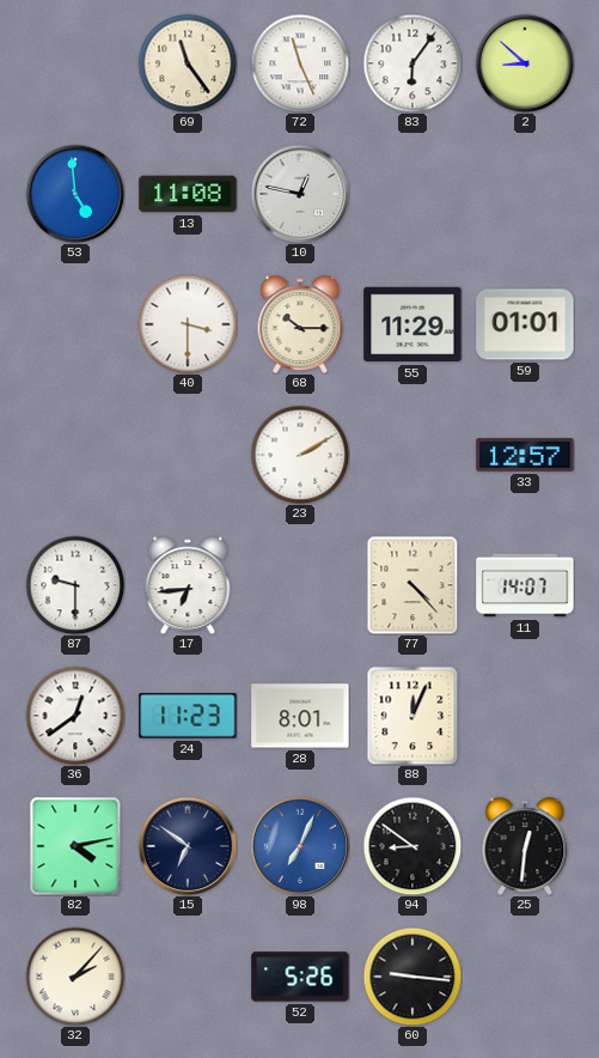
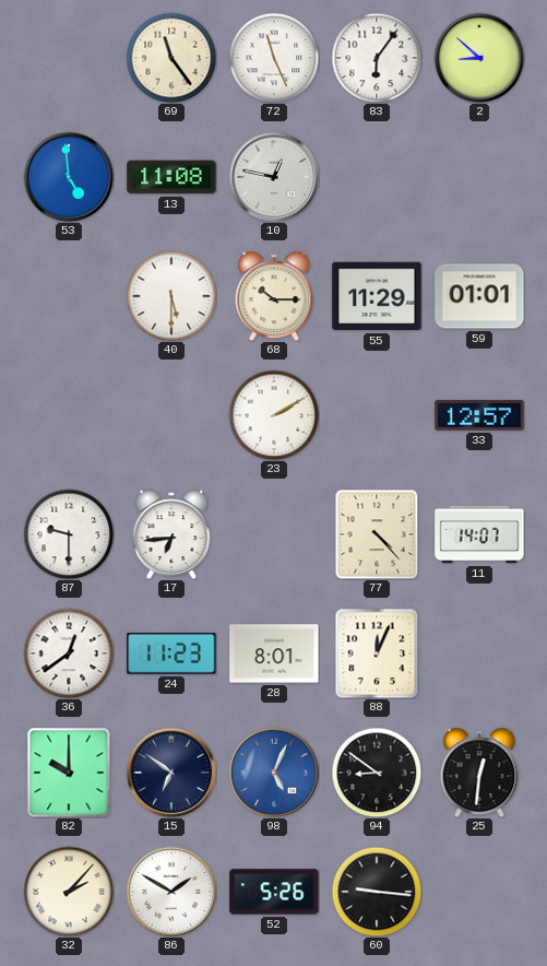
40: 3:30 -> 5:30 (171, 296)
82: 4:13 -> 10:00 (69, 773)
98: 7:04 -> 5:04 (274, 773)
86: none -> 1:50 (171, 892)
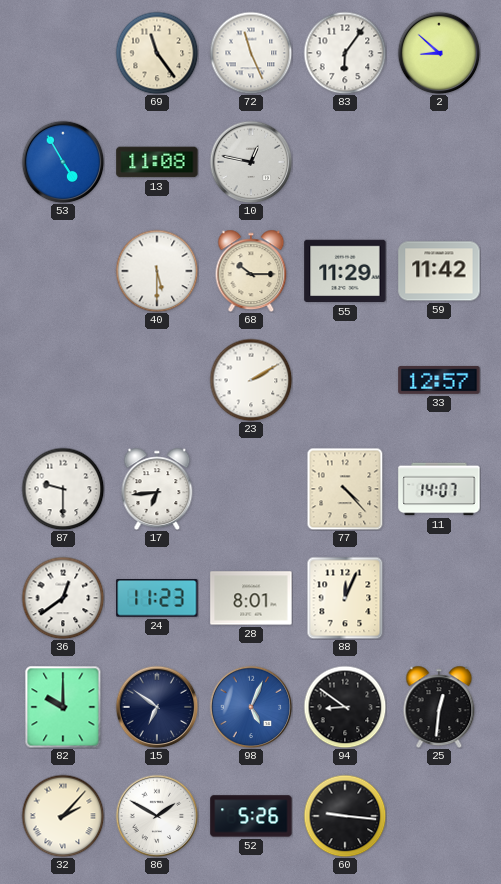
53: 4:59 -> 4:55 (63, 162)
59: 01:01 -> 11:42 (439, 271)
